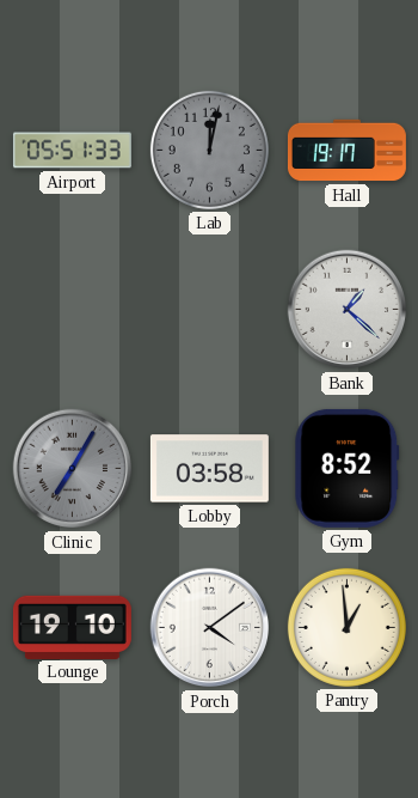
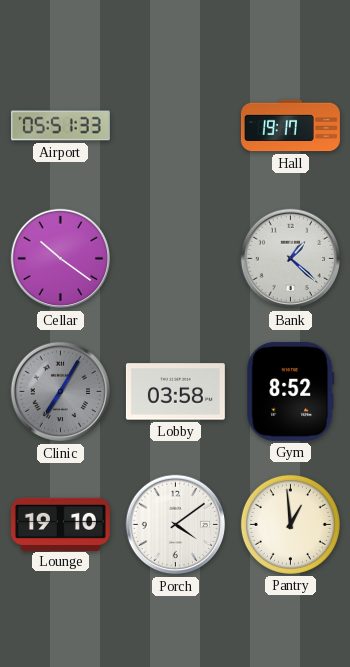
Lab: 12:02 -> none (209, 150)
Cellar: none -> 10:21 (61, 259)
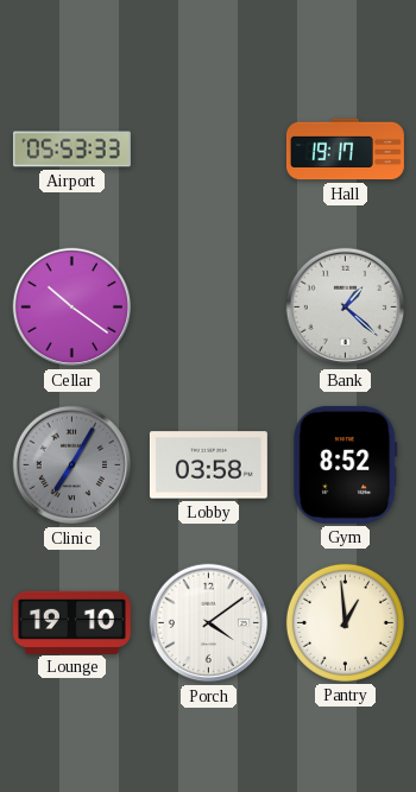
Airport: 05:51 -> 05:53 (71, 150)
